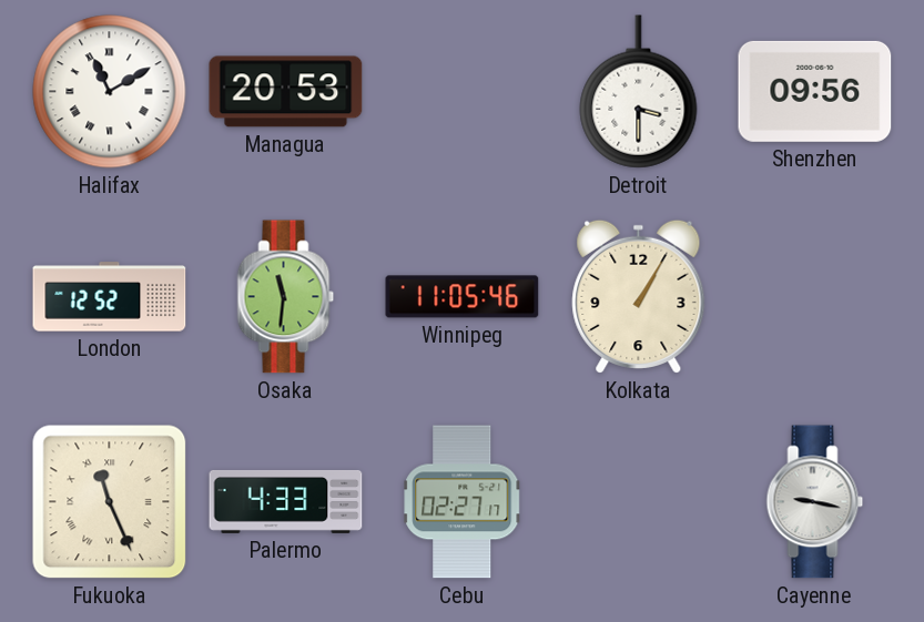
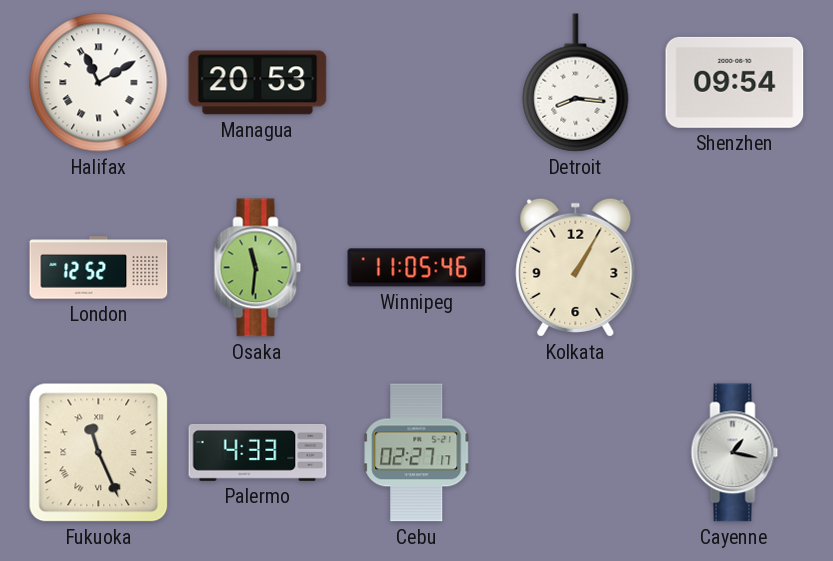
Detroit: 3:30 -> 8:16 (576, 83)
Shenzhen: 09:56 -> 09:54 (735, 82)
Cayenne: 9:17 -> 1:17 (735, 453)
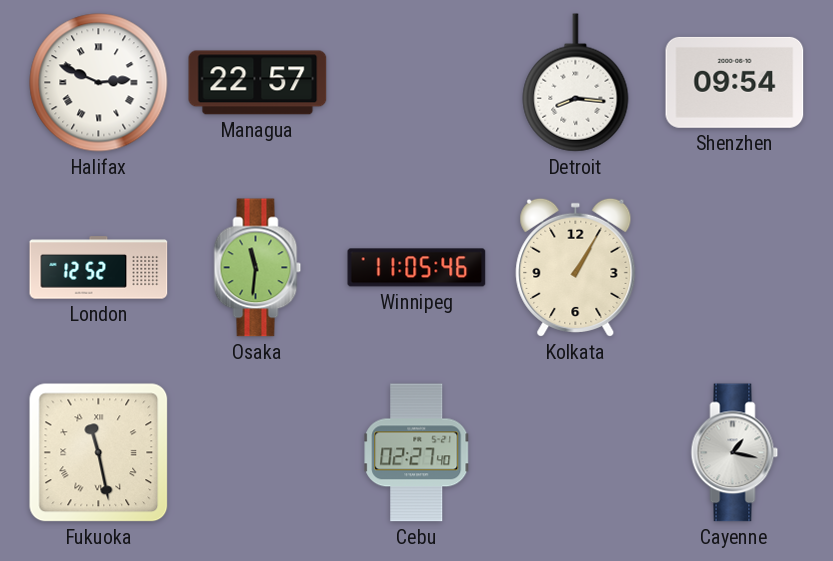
Halifax: 11:10 -> 2:49 (99, 83)
Managua: 20:53 -> 22:57 (258, 83)
Fukuoka: 11:26 -> 11:28 (99, 453)
Palermo: 4:33 -> none (258, 452)
Cebu: 02:27:17 -> 02:27:40 (417, 453)
